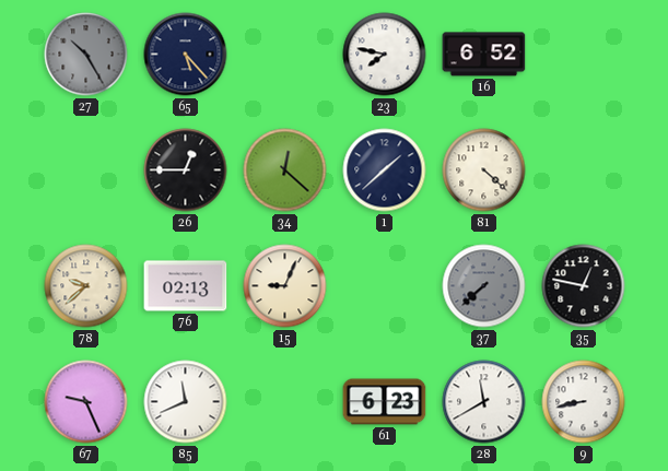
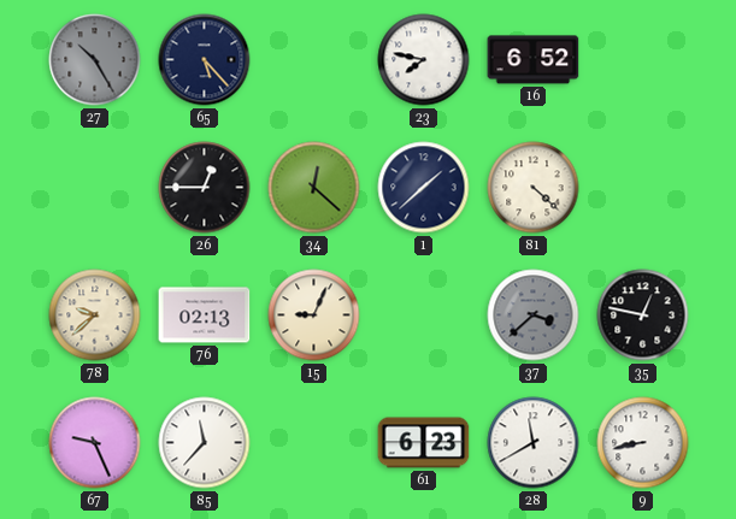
37: 7:38 -> 3:38 (534, 315)
85: 11:41 -> 11:37 (205, 443)
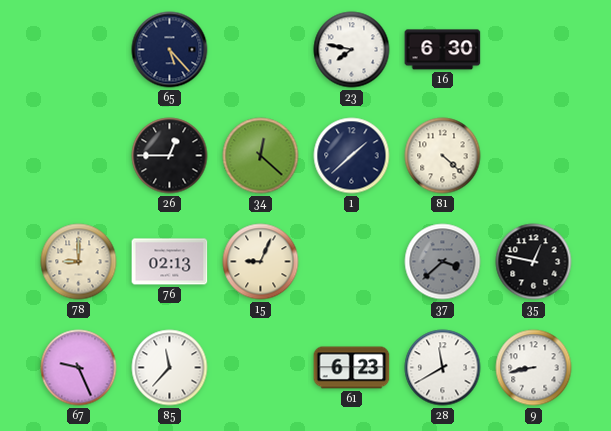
27: 10:25 -> none (95, 60)
16: 6:52 -> 6:30 (443, 50)
78: 9:38 -> 9:00 (79, 262)
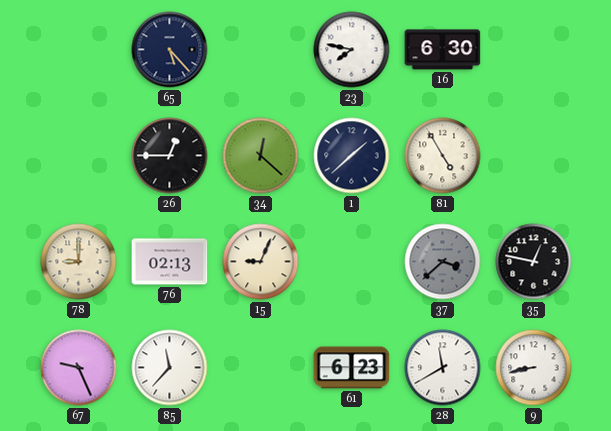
81: 4:22 -> 4:55 (443, 156)
